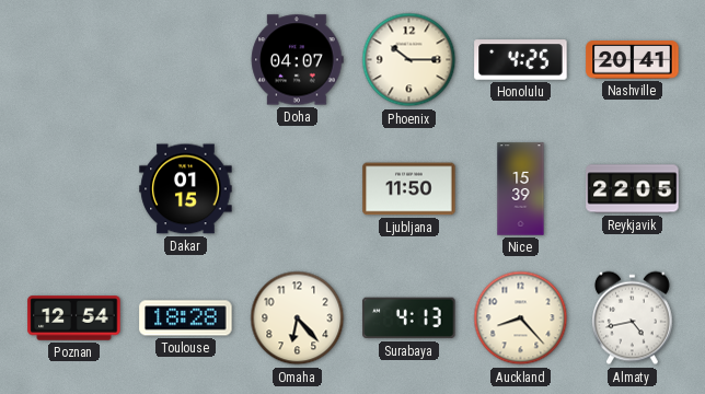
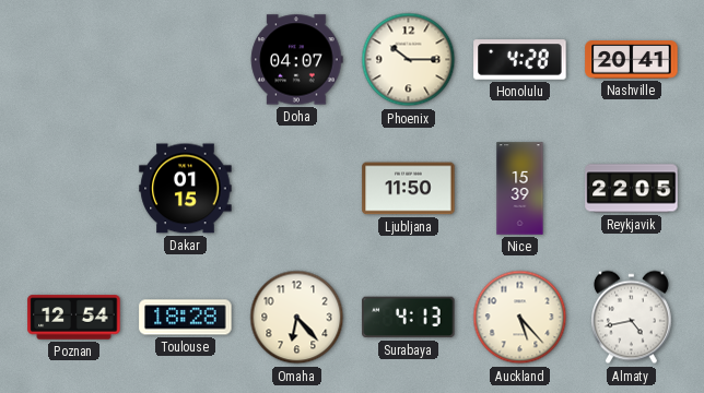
Honolulu: 4:25 -> 4:28 (520, 60)
Auckland: 8:23 -> 5:23 (520, 318)
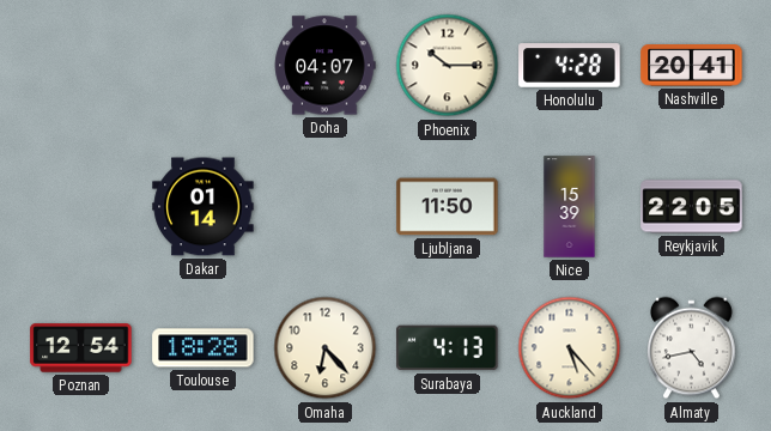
Dakar: 01:15 -> 01:14 (204, 207)
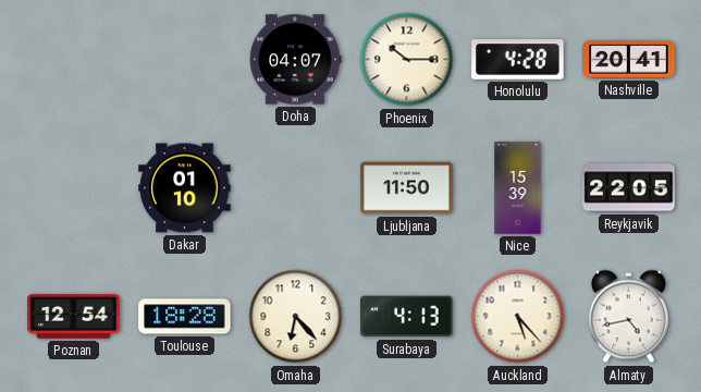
Dakar: 01:14 -> 01:10 (185, 188)
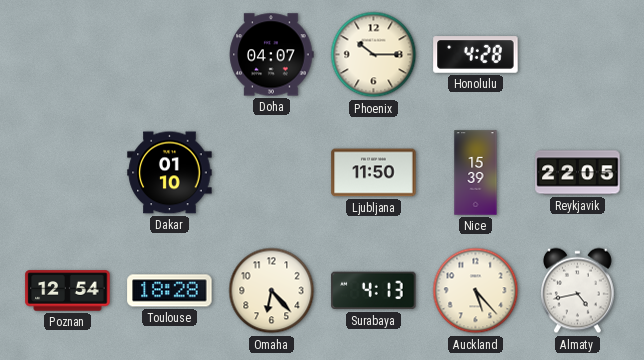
Nashville: 20:41 -> none (629, 60)
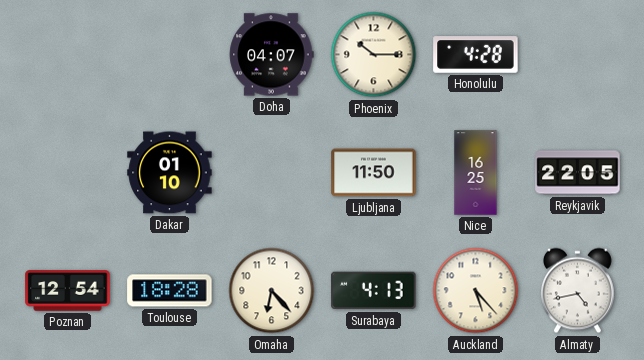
Nice: 15:39 -> 16:25 (476, 173)
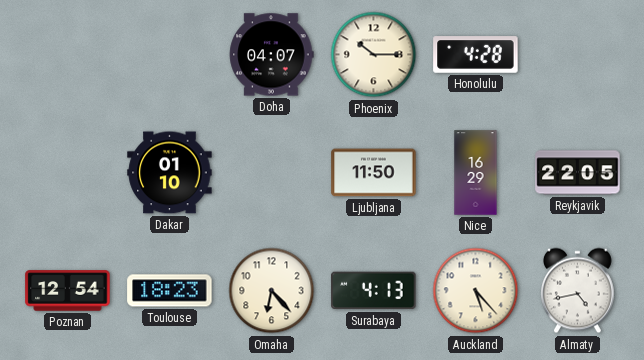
Nice: 16:25 -> 16:29 (476, 173)
Toulouse: 18:28 -> 18:23 (170, 291)
